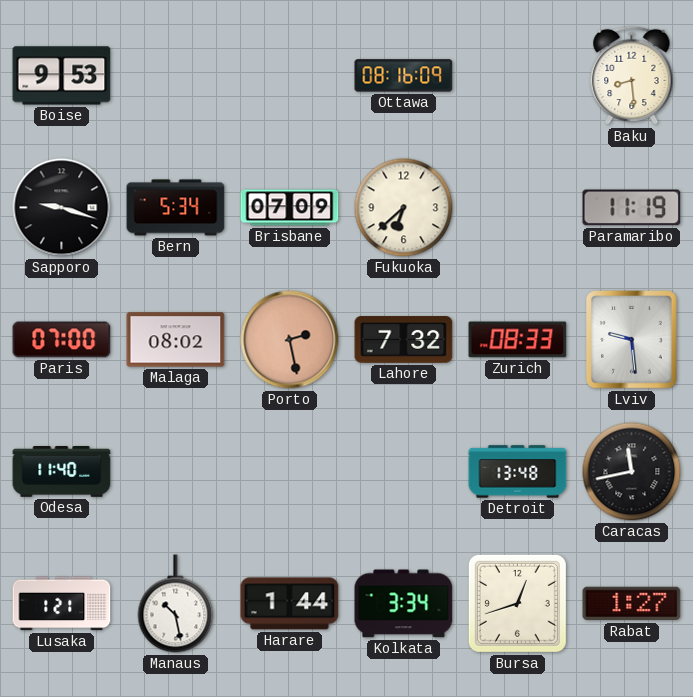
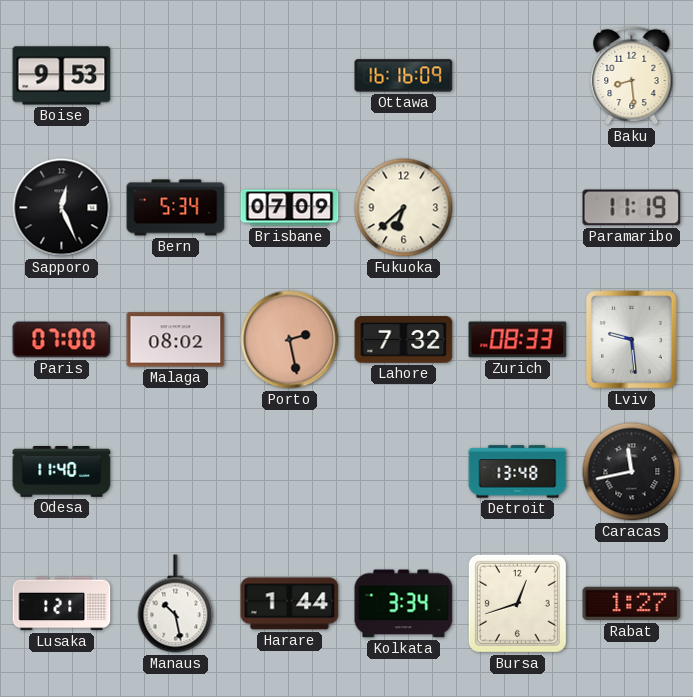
Ottawa: 08:16 -> 16:16 (404, 76)
Sapporo: 9:18 -> 12:26 (62, 208)
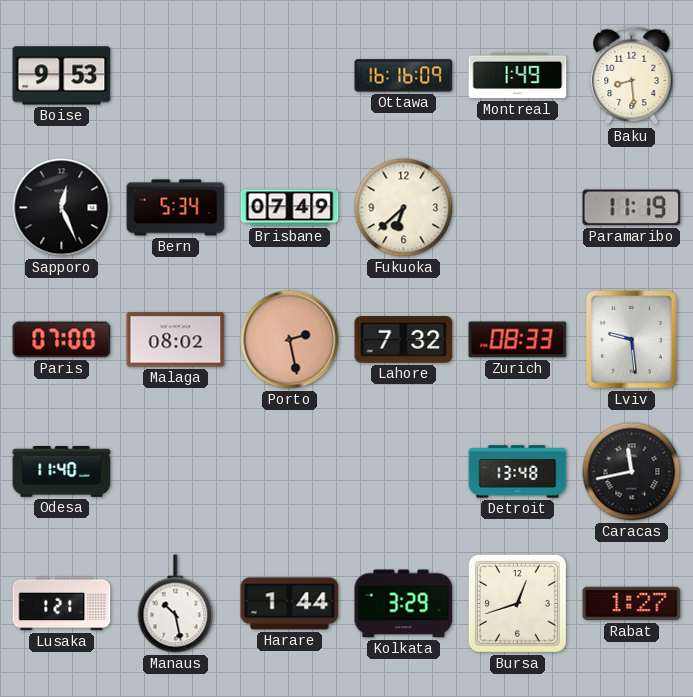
Montreal: none -> 1:49 (518, 76)
Brisbane: 07:09 -> 07:49 (290, 208)
Kolkata: 3:34 -> 3:29 (404, 604)
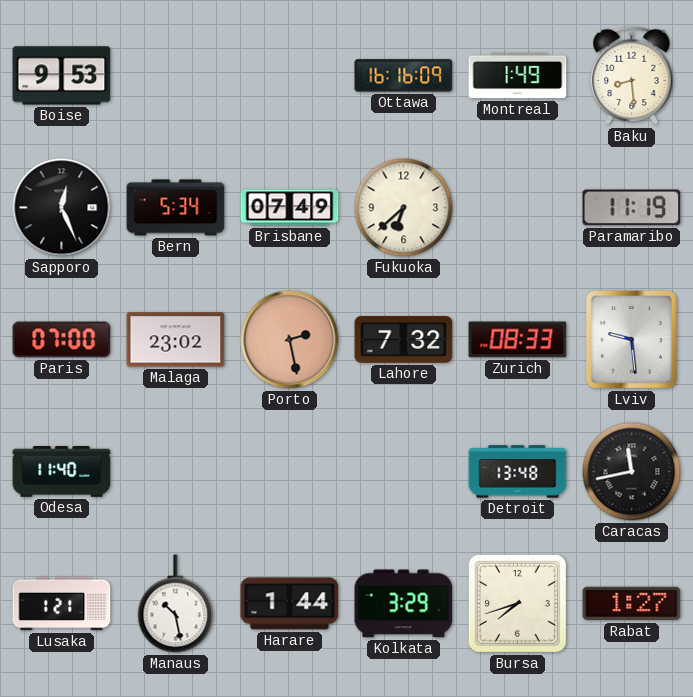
Malaga: 08:02 -> 23:02 (176, 340)
Bursa: 12:42 -> 7:42 (517, 603)
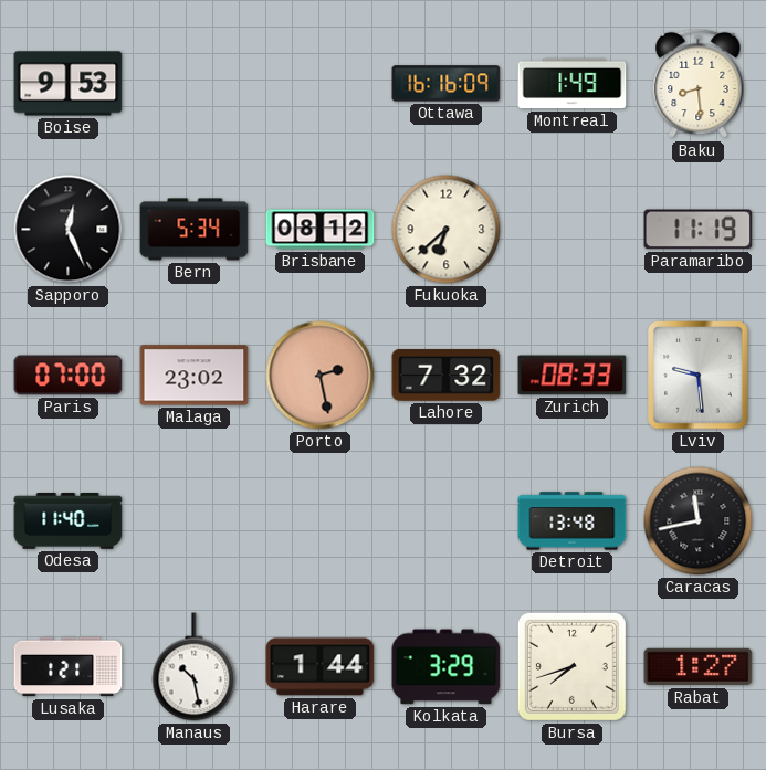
Brisbane: 07:49 -> 08:12 (321, 230)
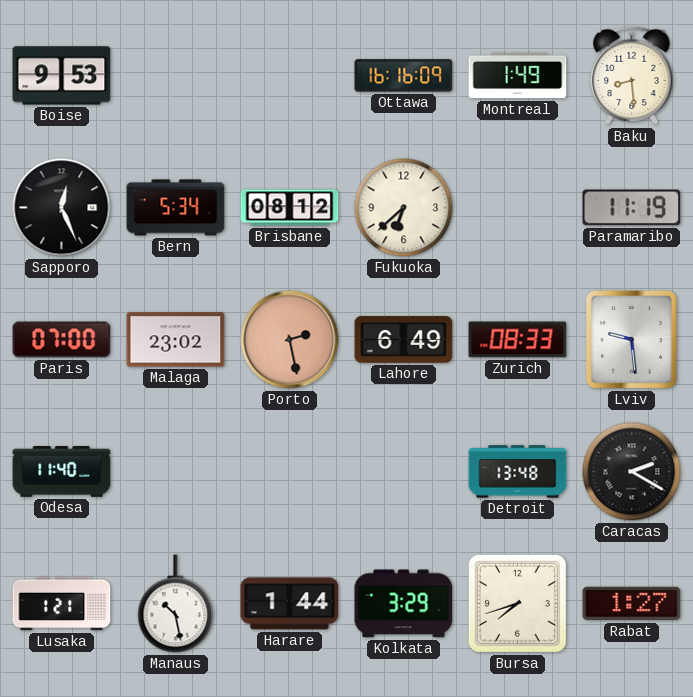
Lahore: 7:32 -> 6:49 (404, 340)
Caracas: 11:43 -> 2:20 (632, 472)
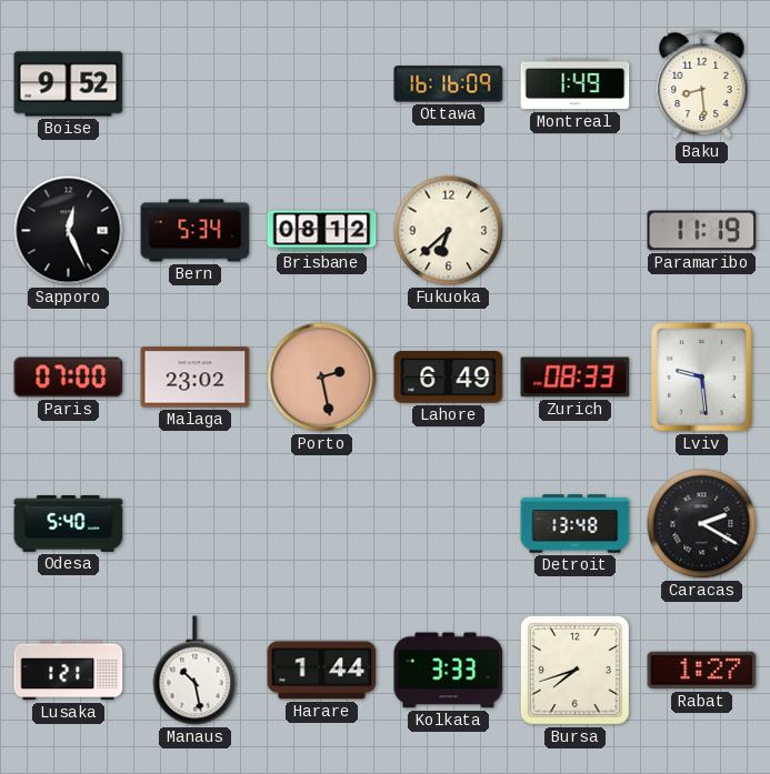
Boise: 9:53 -> 9:52 (69, 84)
Odesa: 11:40 -> 5:40 (69, 524)
Kolkata: 3:29 -> 3:33 (449, 671)
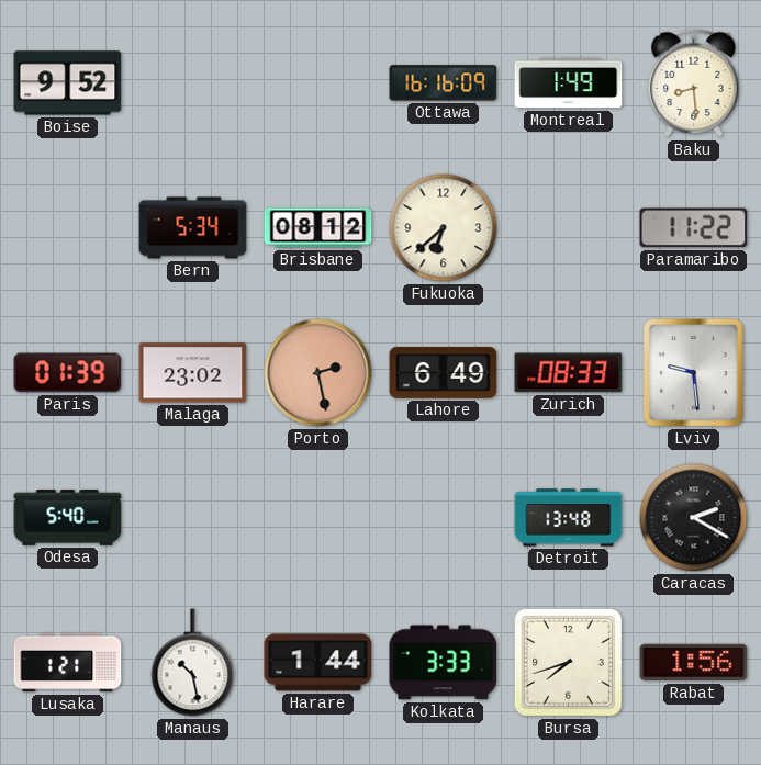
Sapporo: 12:26 -> none (69, 231)
Paramaribo: 11:19 -> 11:22 (694, 228)
Paris: 07:00 -> 01:39 (68, 373)
Rabat: 1:27 -> 1:56 (694, 663)
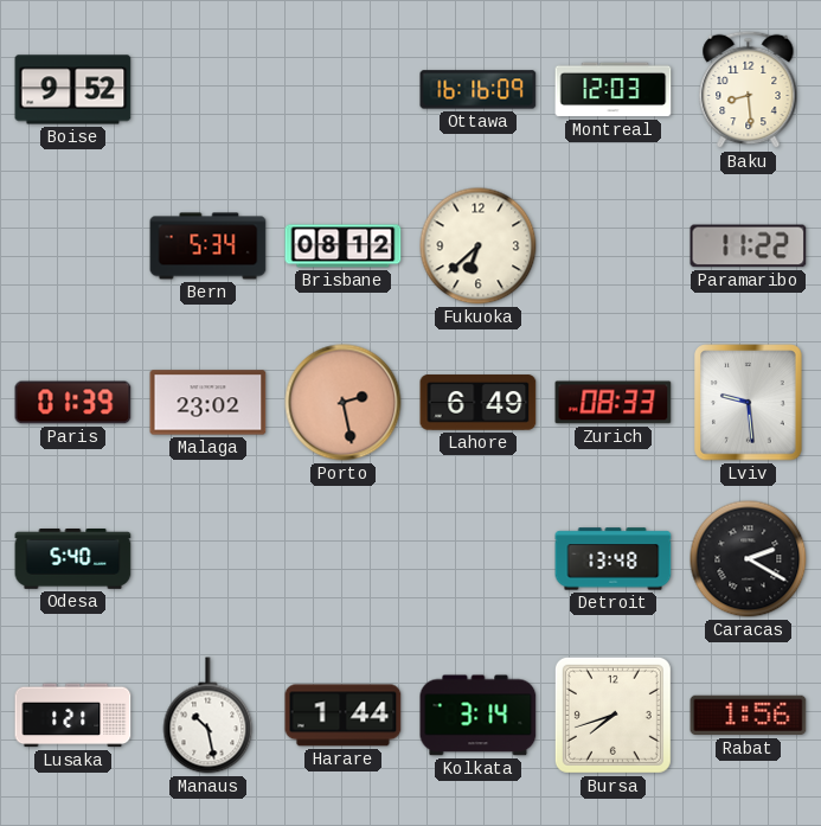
Montreal: 1:49 -> 12:03 (614, 90)
Kolkata: 3:33 -> 3:14 (479, 716)
